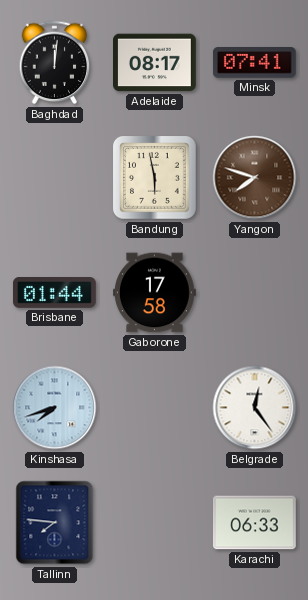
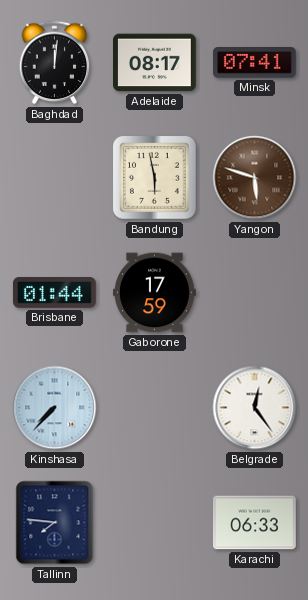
Yangon: 7:48 -> 5:48 (255, 178)
Gaborone: 17:58 -> 17:59 (155, 293)
Kinshasa: 7:42 -> 7:37 (55, 408)
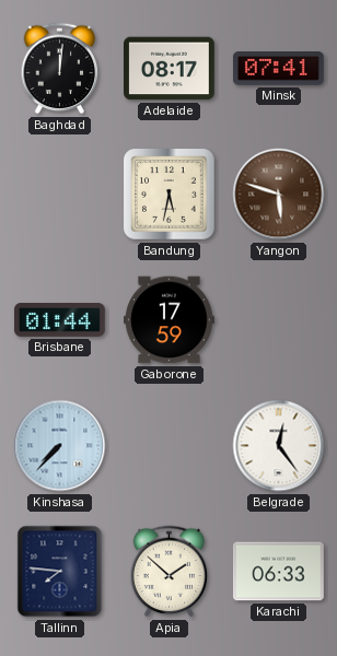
Bandung: 5:58 -> 5:32 (170, 195)
Apia: none -> 1:52 (170, 572)
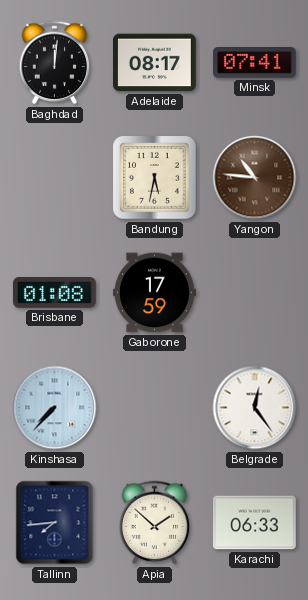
Yangon: 5:48 -> 10:46 (255, 178)
Brisbane: 01:44 -> 01:08 (54, 293)
Tallinn: 7:46 -> 7:44 (55, 523)
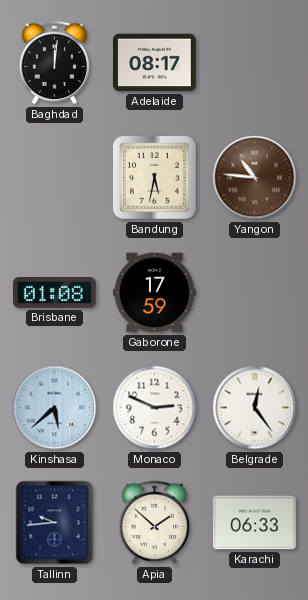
Minsk: 07:41 -> none (254, 63)
Kinshasa: 7:37 -> 5:38 (55, 408)
Monaco: none -> 2:49 (155, 408)
Tallinn: 7:44 -> 9:44 (55, 523)
